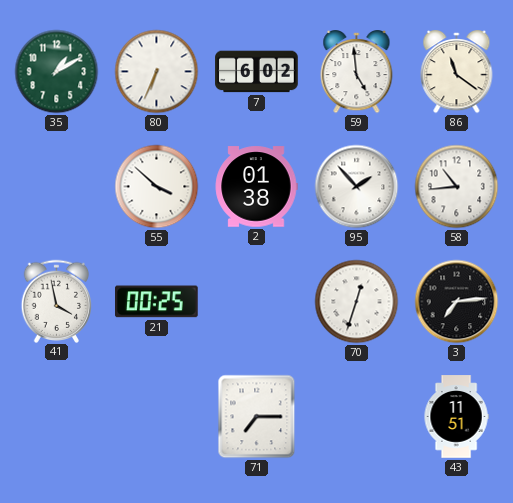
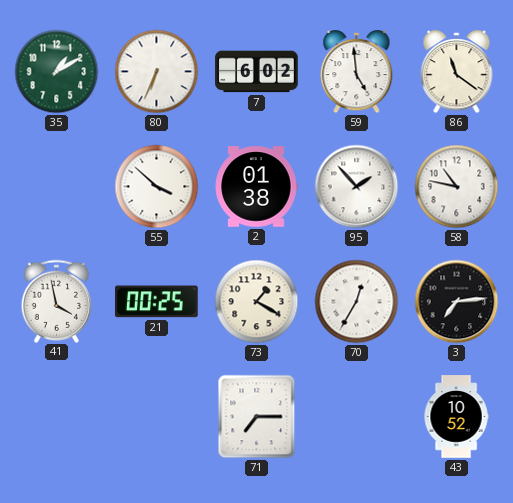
58: 10:44 -> 10:47 (457, 187)
73: none -> 1:20 (257, 302)
70: 12:33 -> 12:35 (357, 302)
43: 11:51 -> 10:52 (456, 417)
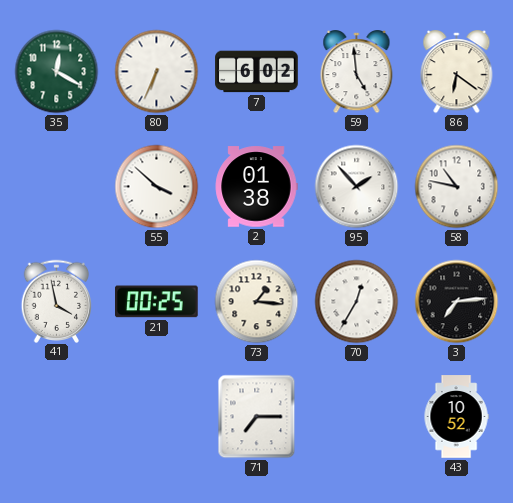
35: 1:10 -> 12:20 (57, 72)
86: 11:21 -> 6:21 (457, 73)
73: 1:20 -> 1:16 (257, 302)
